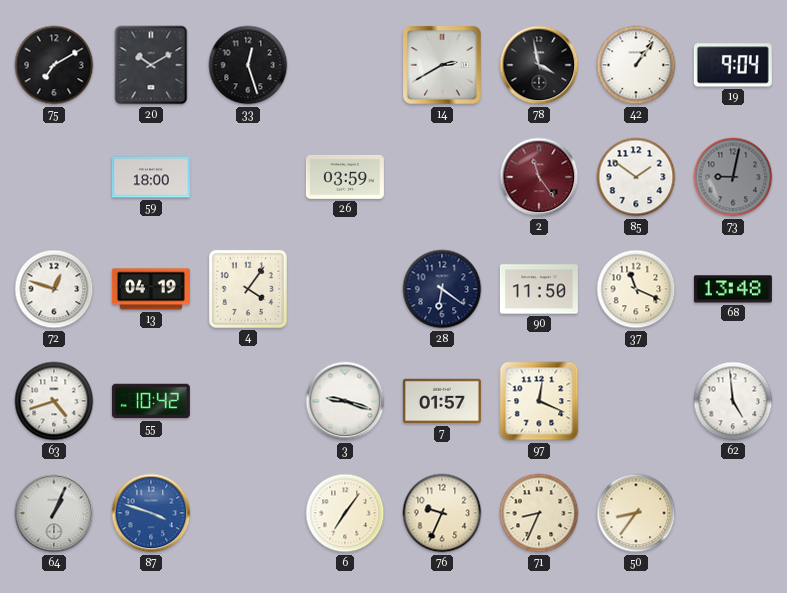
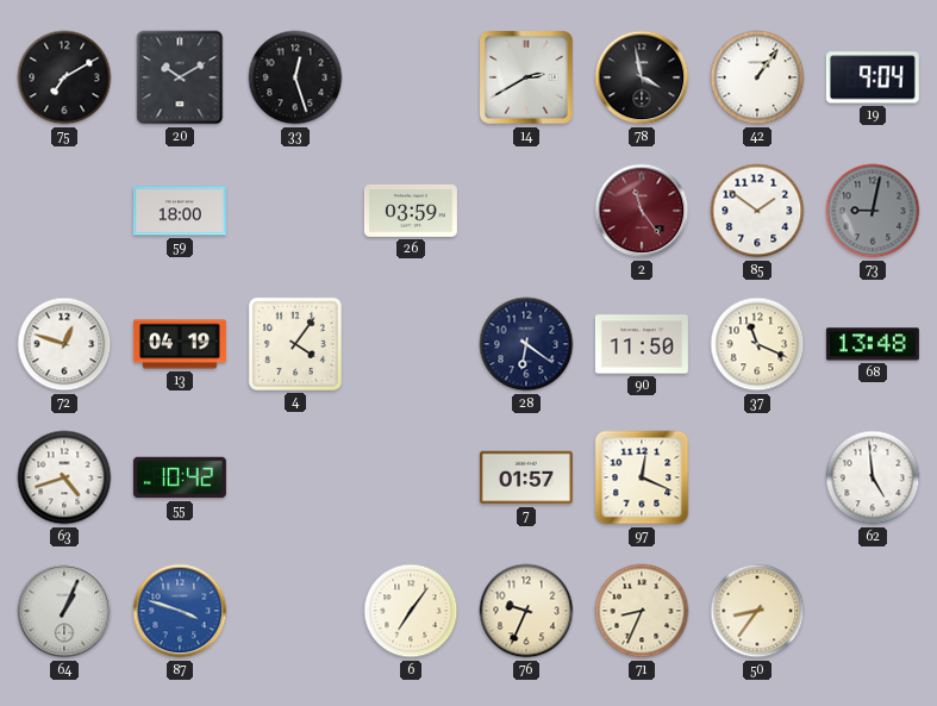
3: 9:18 -> none (345, 401)
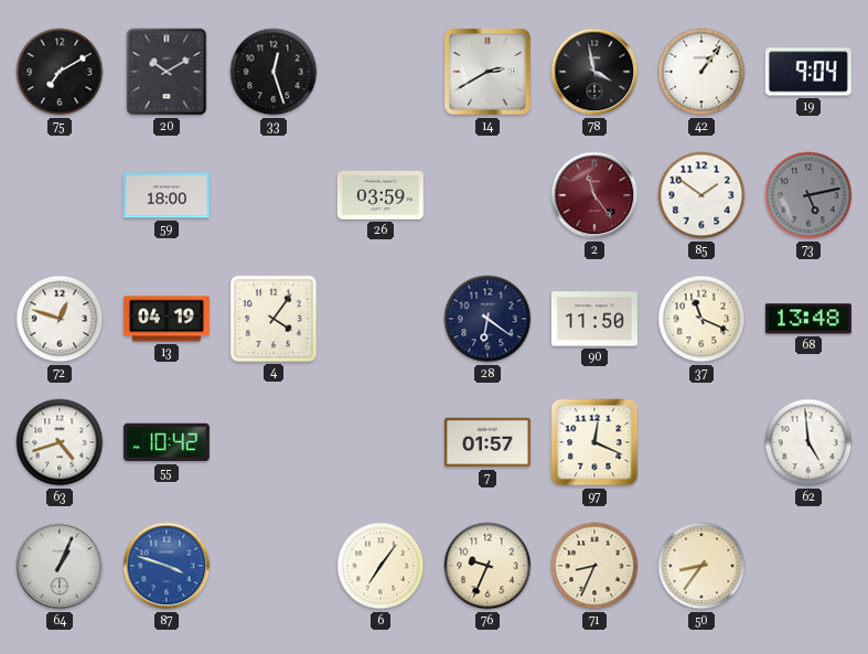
73: 9:02 -> 5:13 (808, 195)
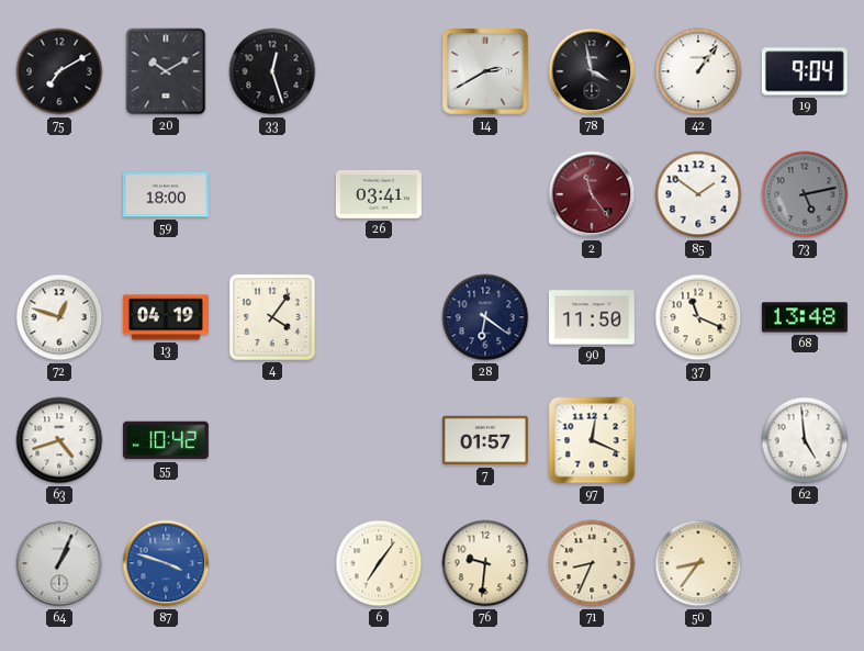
26: 03:59 -> 03:41 (379, 194)
76: 9:34 -> 9:31 (485, 563)
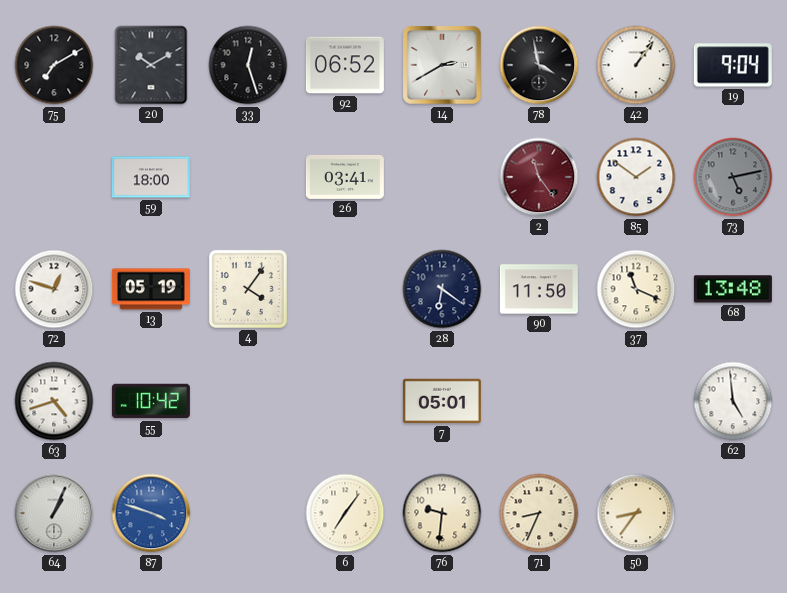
92: none -> 06:52 (345, 65)
13: 04:19 -> 05:19 (151, 289)
7: 01:57 -> 05:01 (442, 401)
97: 12:19 -> none (592, 440)
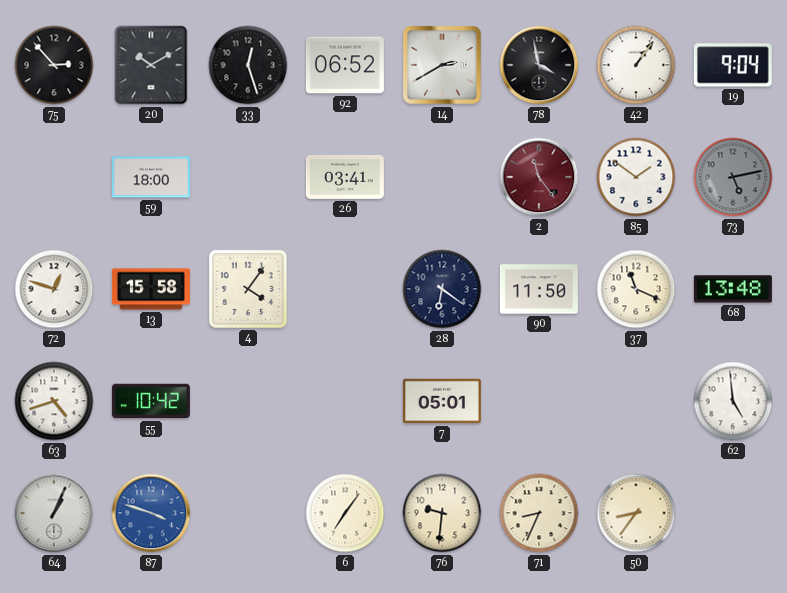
75: 7:10 -> 2:53 (54, 65)
13: 05:19 -> 15:58 (151, 289)
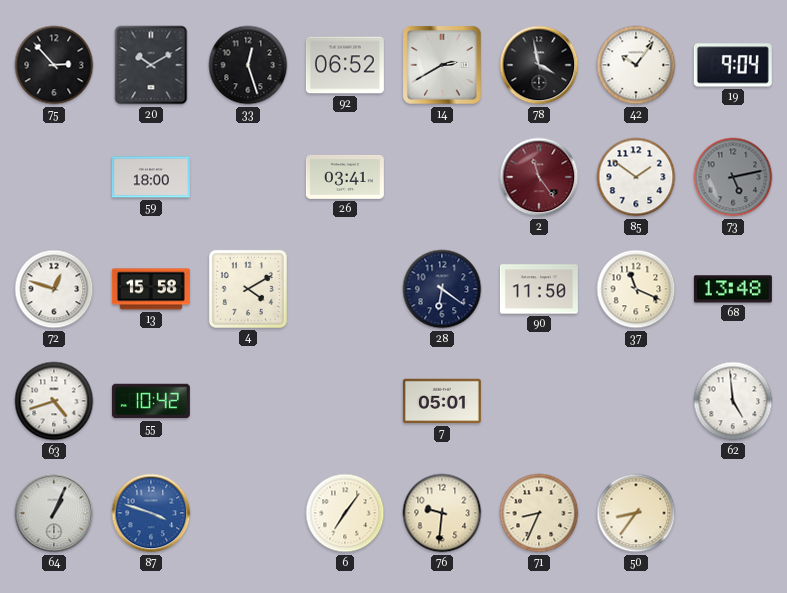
42: 1:06 -> 10:06 (636, 65)
4: 4:06 -> 4:10 (248, 289)
